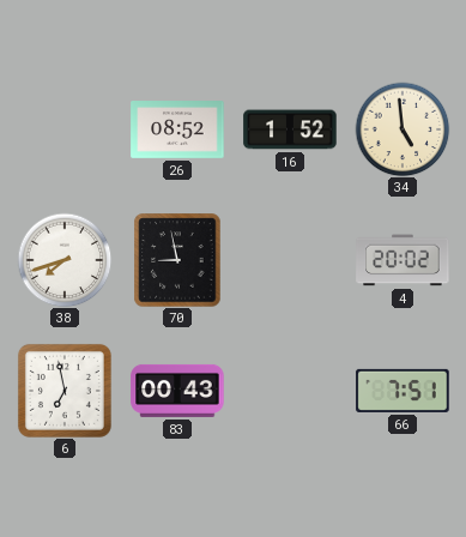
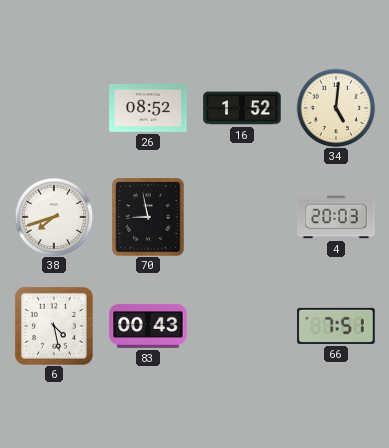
34: 4:59 -> 5:01 (336, 108)
4: 20:02 -> 20:03 (336, 217)
6: 6:58 -> 4:28 (54, 326)
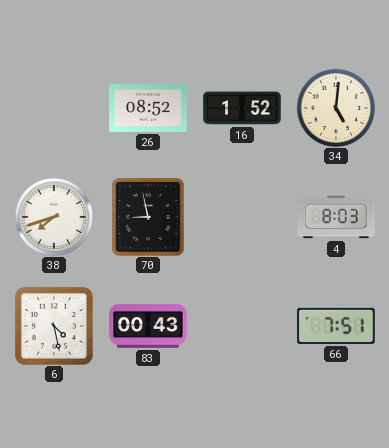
4: 20:03 -> 8:03 (336, 217)
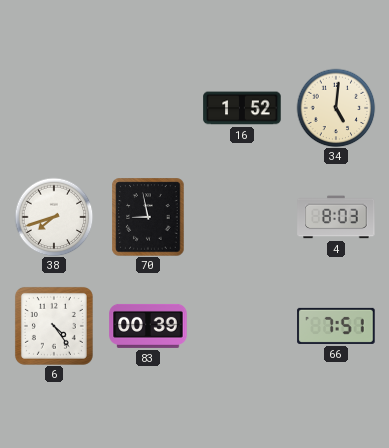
26: 08:52 -> none (148, 109)
6: 4:28 -> 4:24 (54, 326)
83: 00:43 -> 00:39 (148, 326)
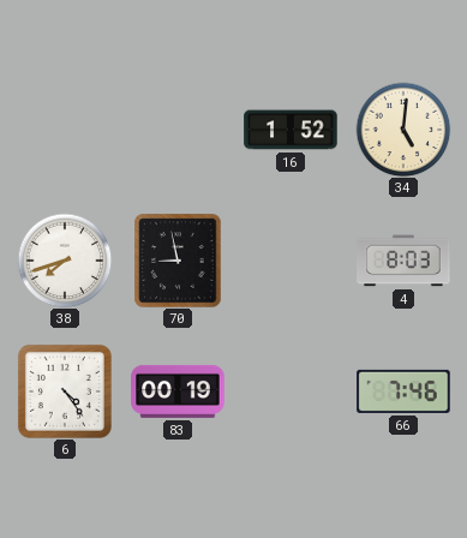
83: 00:39 -> 00:19 (178, 391)
66: 7:51 -> 7:46 (403, 391)
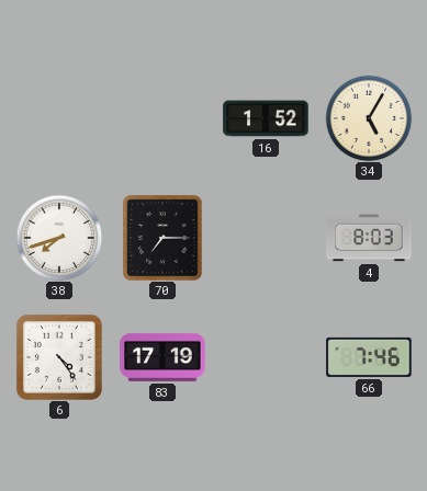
34: 5:01 -> 5:05 (369, 118)
70: 8:58 -> 7:15 (162, 238)
83: 00:19 -> 17:19 (162, 357)
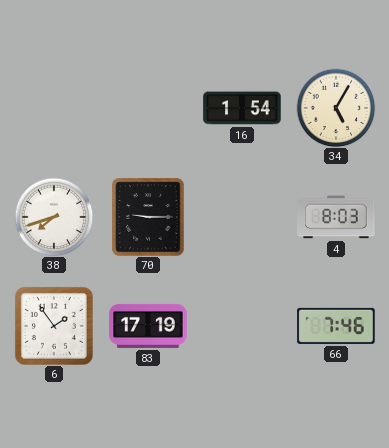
16: 1:52 -> 1:54 (242, 108)
70: 7:15 -> 9:15 (148, 217)
6: 4:24 -> 1:54 (54, 326)
